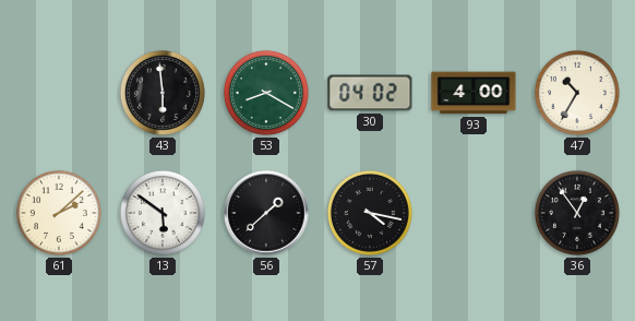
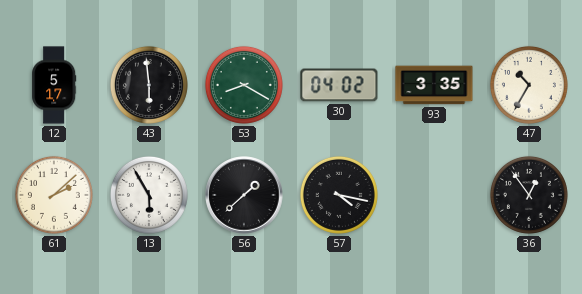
12: none -> 5:17 (54, 85)
93: 4:00 -> 3:35 (434, 85)
13: 5:51 -> 5:55 (149, 195)
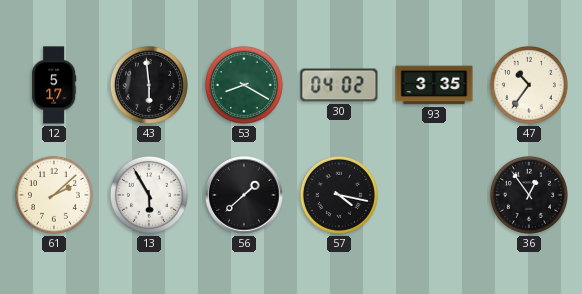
47: 10:35 -> 10:36 (529, 85)
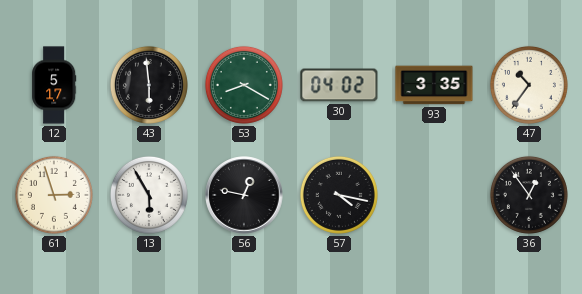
61: 2:08 -> 2:57 (54, 195)
56: 1:38 -> 12:47 (244, 195)
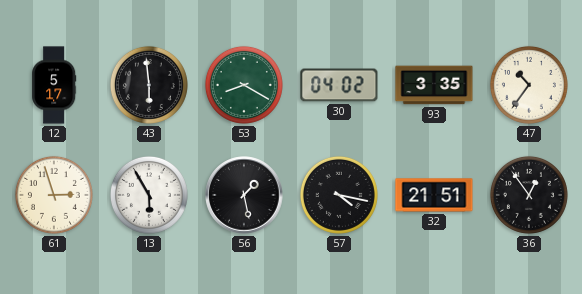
56: 12:47 -> 1:28 (244, 195)
32: none -> 21:51 (434, 195)
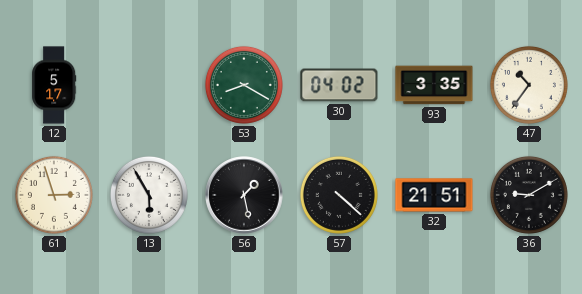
43: 5:59 -> none (149, 85)
57: 4:17 -> 4:22 (339, 195)
36: 12:54 -> 9:10 (529, 195)
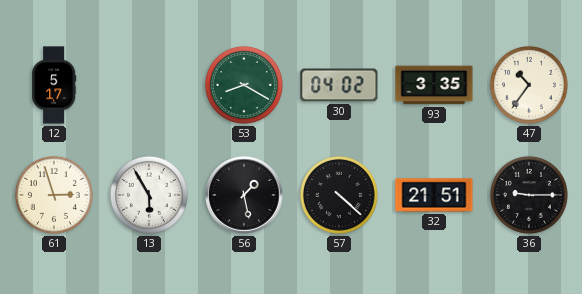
36: 9:10 -> 9:15 (529, 195)
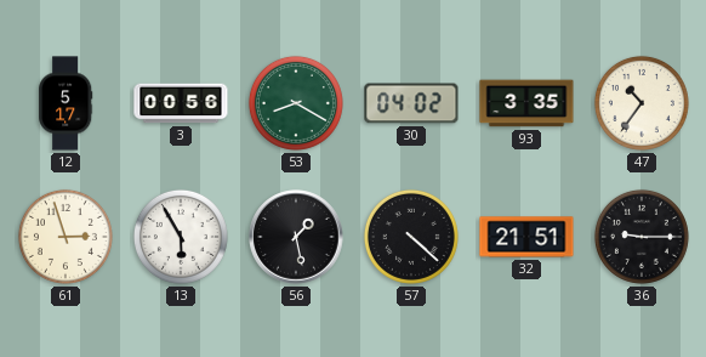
3: none -> 00:56 (181, 103)
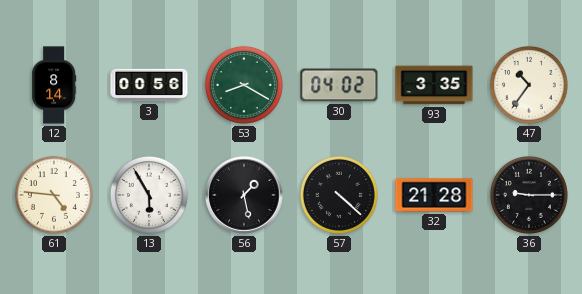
12: 5:17 -> 8:14 (54, 85)
61: 2:57 -> 4:46 (54, 195)
32: 21:51 -> 21:28 (434, 195)
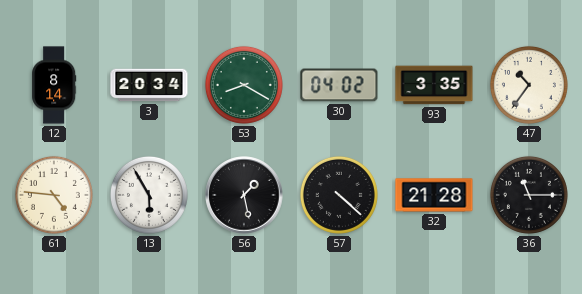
3: 00:56 -> 20:34 (149, 85)
36: 9:15 -> 11:15 (529, 195)
